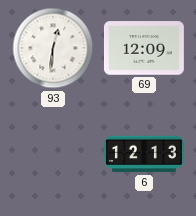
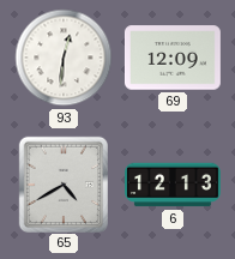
65: none -> 4:40 (62, 183)
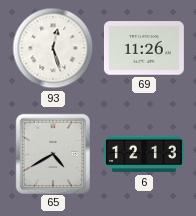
93: 12:31 -> 12:27 (53, 48)
69: 12:09 -> 11:26 (144, 48)
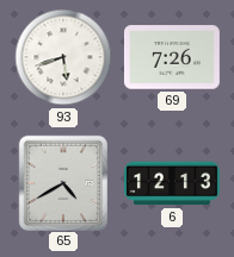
93: 12:27 -> 5:42 (63, 57)
69: 11:26 -> 7:26 (172, 57)
